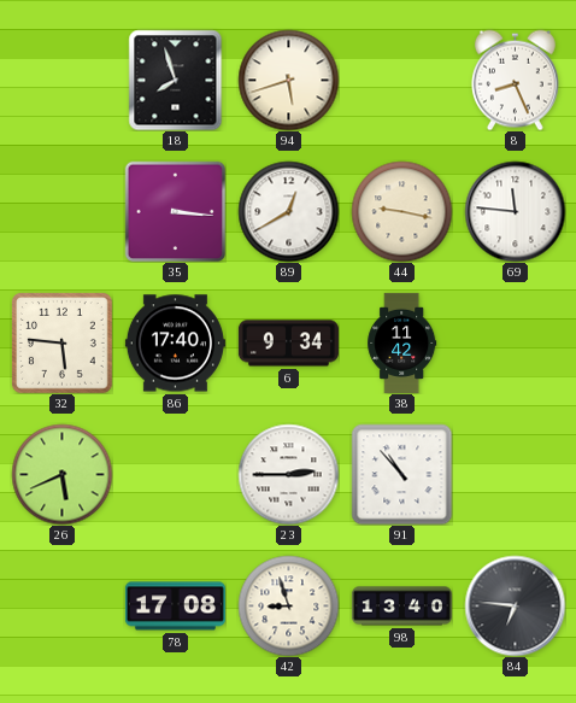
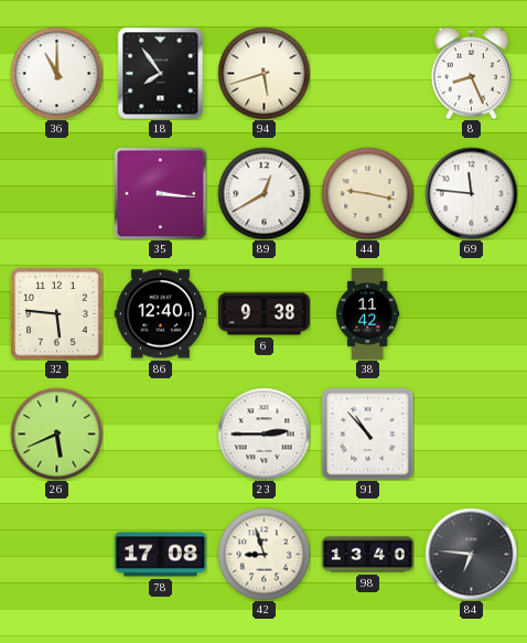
36: none -> 11:00 (56, 73)
18: 7:57 -> 7:54 (161, 73)
86: 17:40 -> 12:40 (160, 314)
6: 9:34 -> 9:38 (263, 314)
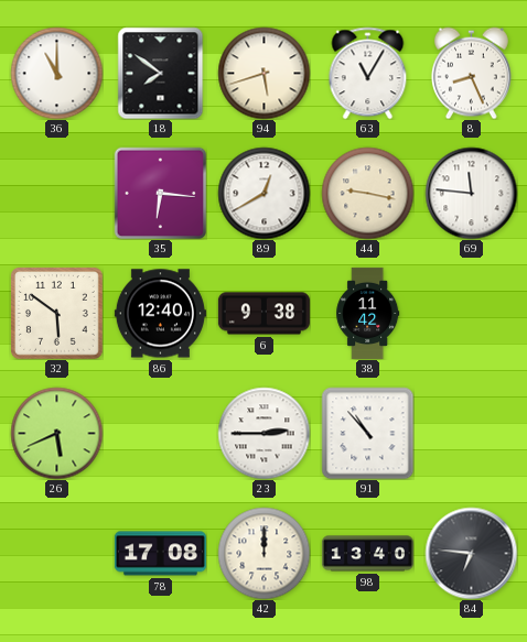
18: 7:54 -> 7:51 (161, 73)
63: none -> 11:05 (368, 73)
35: 3:16 -> 6:16 (160, 193)
32: 5:46 -> 5:51 (56, 313)
42: 8:57 -> 12:00 (263, 553)
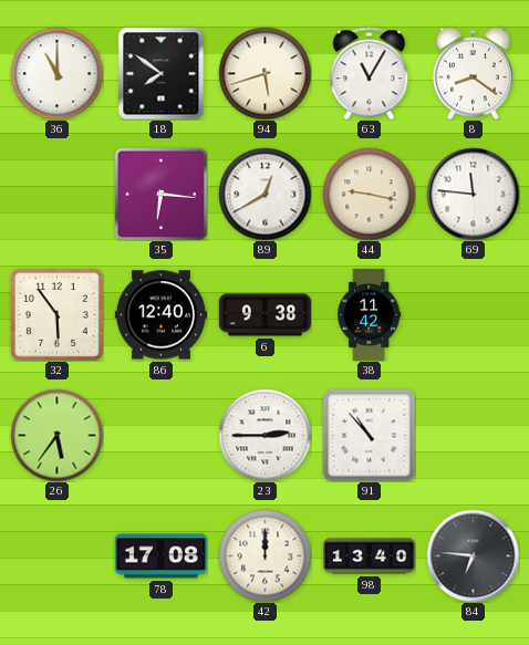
8: 8:26 -> 8:21 (473, 73)
32: 5:51 -> 5:54 (56, 314)
26: 5:41 -> 5:36 (56, 435)
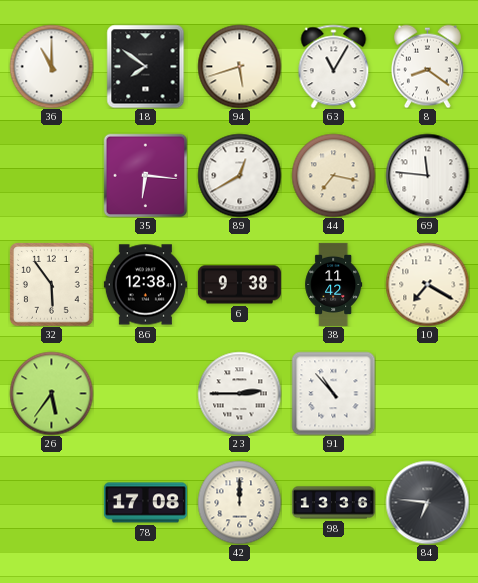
44: 9:17 -> 7:17 (333, 175)
86: 12:40 -> 12:38 (145, 285)
10: none -> 7:20 (427, 284)
98: 13:40 -> 13:36 (333, 503)
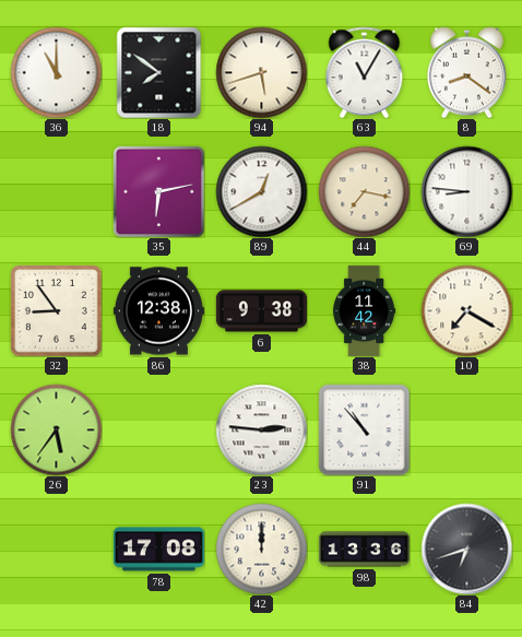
35: 6:16 -> 6:13 (158, 191)
69: 11:46 -> 8:46 (466, 191)
32: 5:54 -> 8:54 (56, 310)
23: 2:45 -> 2:46 (261, 429)
84: 6:46 -> 6:42 (466, 548)
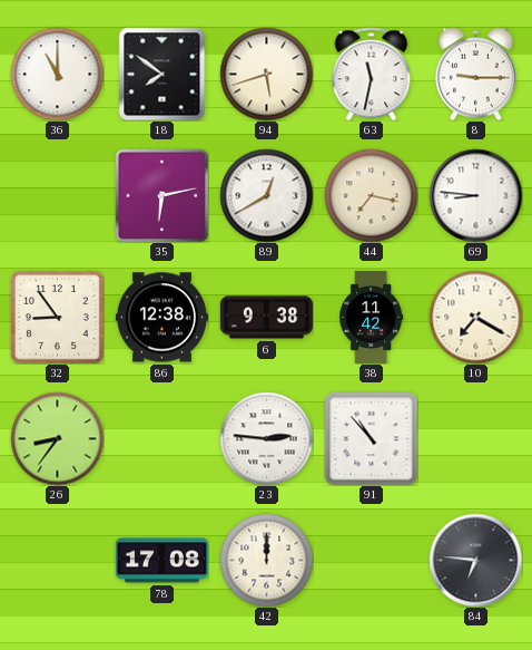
63: 11:05 -> 11:32 (372, 74)
8: 8:21 -> 9:15 (475, 74)
26: 5:36 -> 8:36 (57, 438)
98: 13:36 -> none (364, 550)
84: 6:42 -> 6:46 (475, 560)
